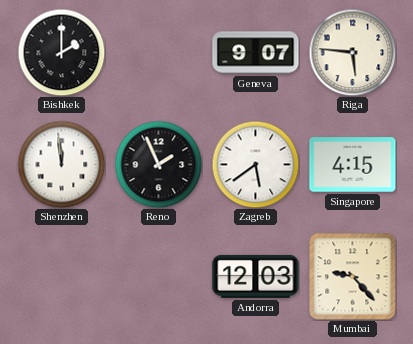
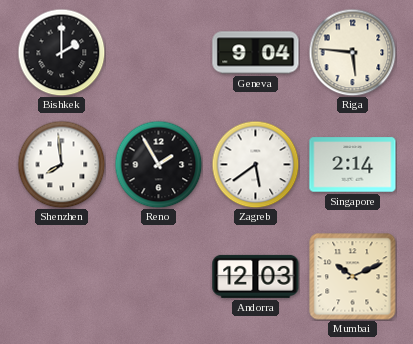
Geneva: 9:07 -> 9:04 (256, 53)
Shenzhen: 11:59 -> 7:59 (61, 164)
Reno: 1:56 -> 1:55 (158, 164)
Singapore: 4:15 -> 2:14 (353, 165)
Mumbai: 9:23 -> 10:11 (353, 277)
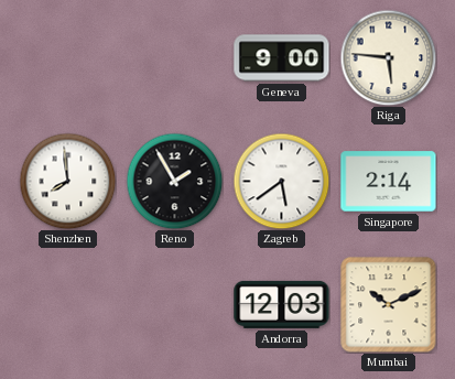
Bishkek: 2:00 -> none (61, 52)
Geneva: 9:04 -> 9:00 (282, 58)
